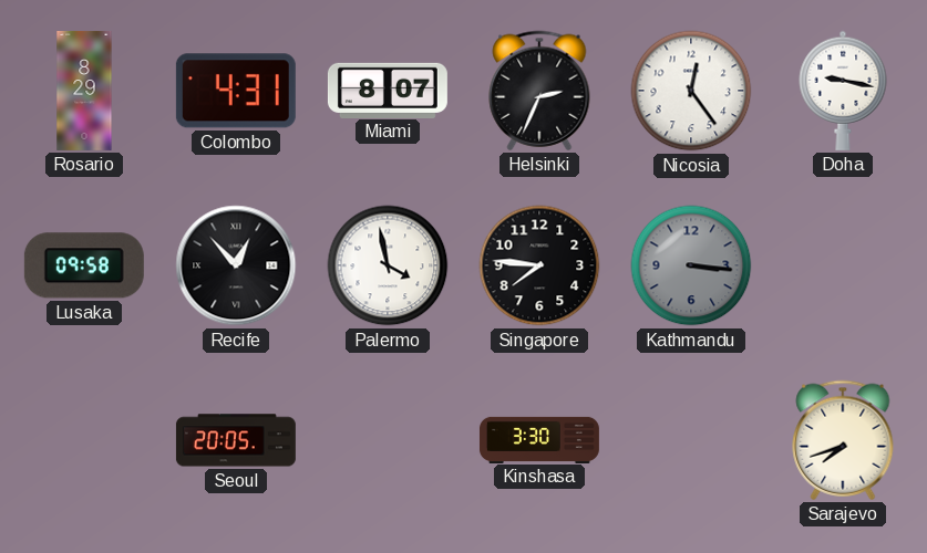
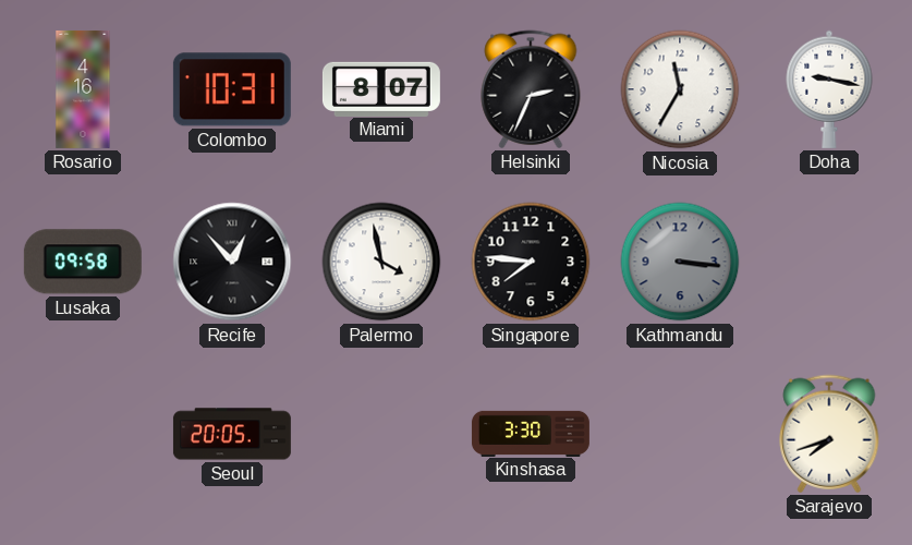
Rosario: 8:29 -> 4:16 (83, 89)
Colombo: 4:31 -> 10:31 (232, 89)
Nicosia: 12:24 -> 11:35 (680, 89)
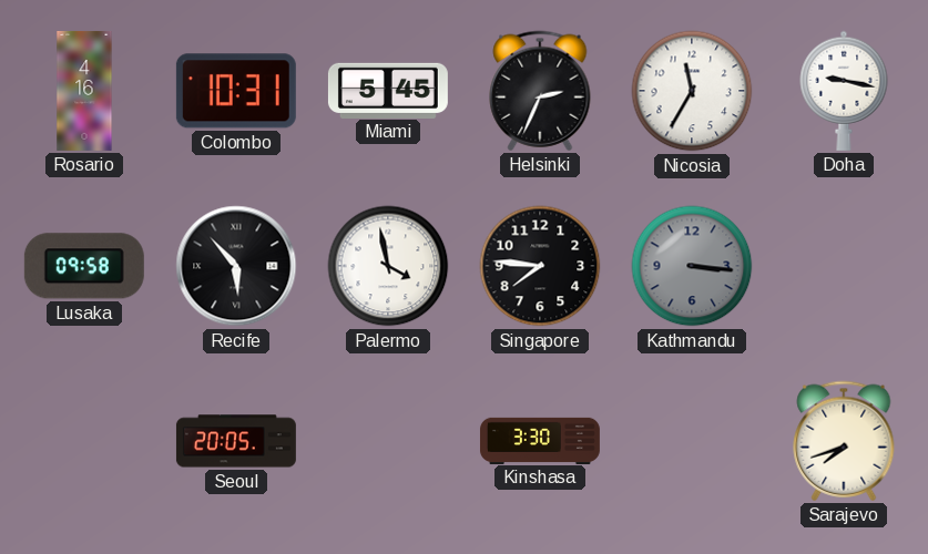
Miami: 8:07 -> 5:45 (388, 90)
Recife: 12:53 -> 5:53 (236, 266)
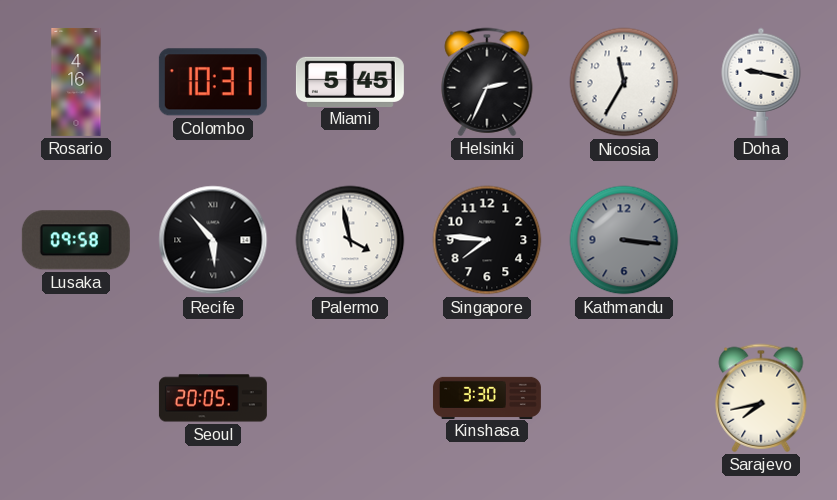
Sarajevo: 7:42 -> 7:43 (761, 398)
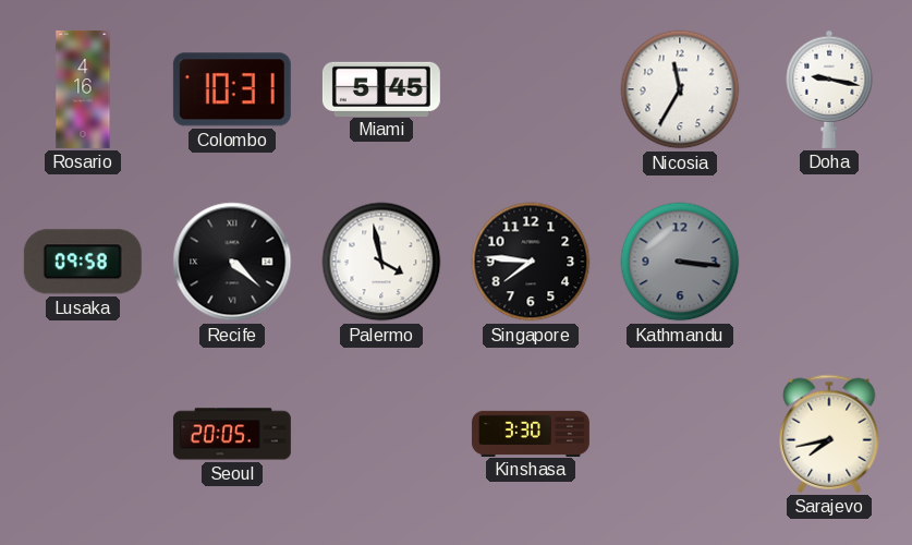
Helsinki: 2:34 -> none (487, 82)
Recife: 5:53 -> 4:22 (232, 262)
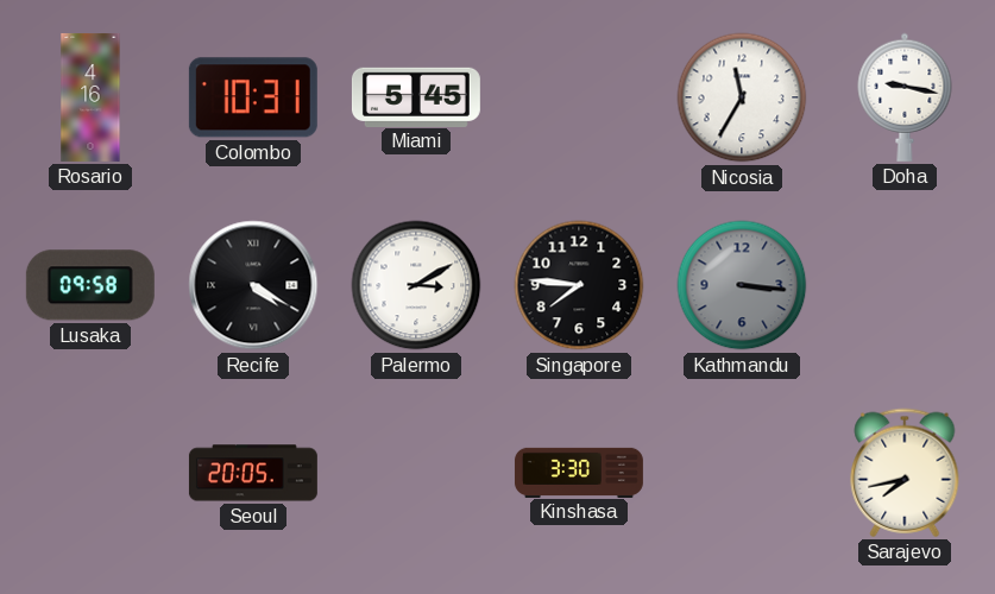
Recife: 4:22 -> 4:20 (253, 285)
Palermo: 3:58 -> 3:10 (416, 285)
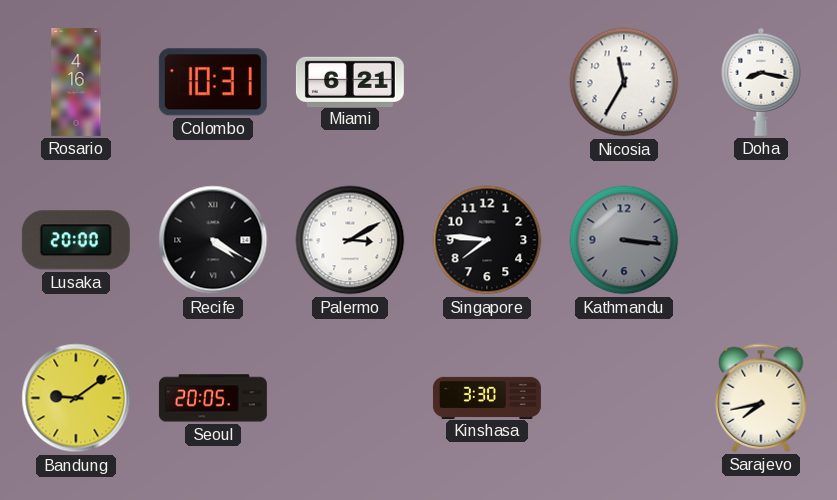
Miami: 5:45 -> 6:21 (350, 81)
Doha: 9:17 -> 8:17 (761, 82)
Lusaka: 09:58 -> 20:00 (76, 240)
Bandung: none -> 9:09 (76, 398)
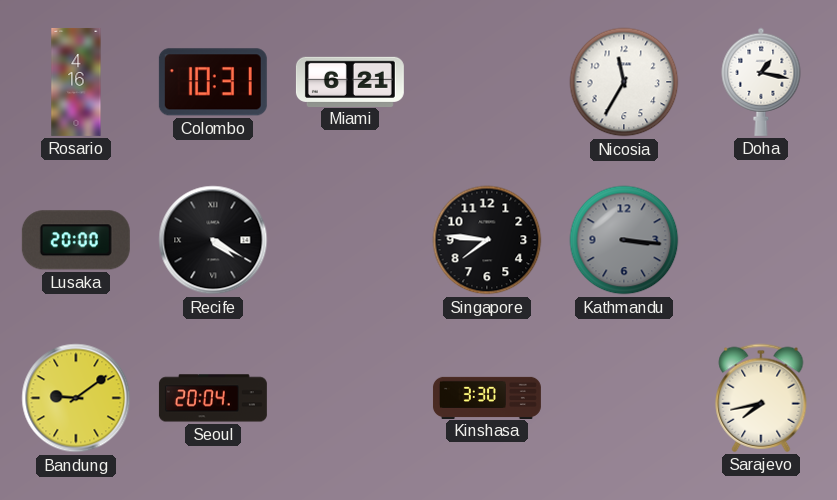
Doha: 8:17 -> 1:17 (761, 82)
Palermo: 3:10 -> none (350, 240)
Seoul: 20:05 -> 20:04 (213, 398)
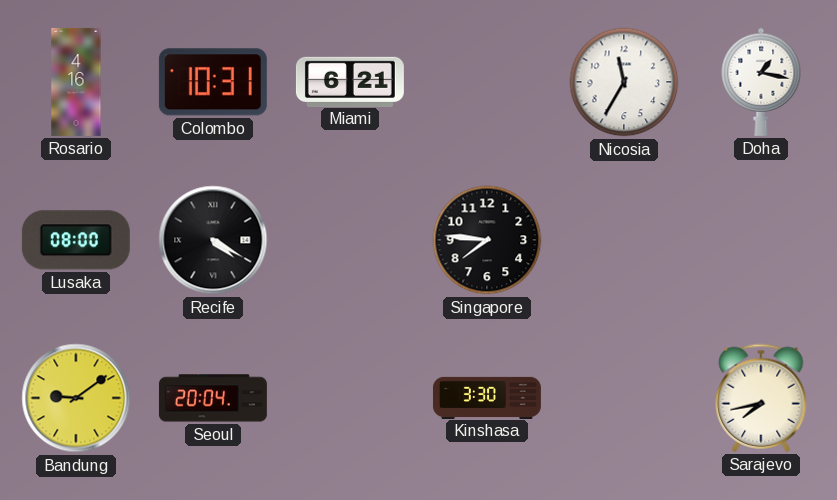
Lusaka: 20:00 -> 08:00 (76, 240)
Kathmandu: 3:16 -> none (624, 240)
